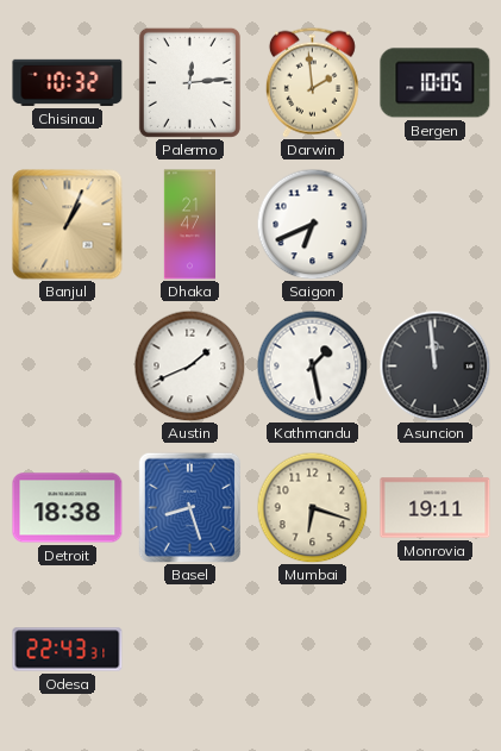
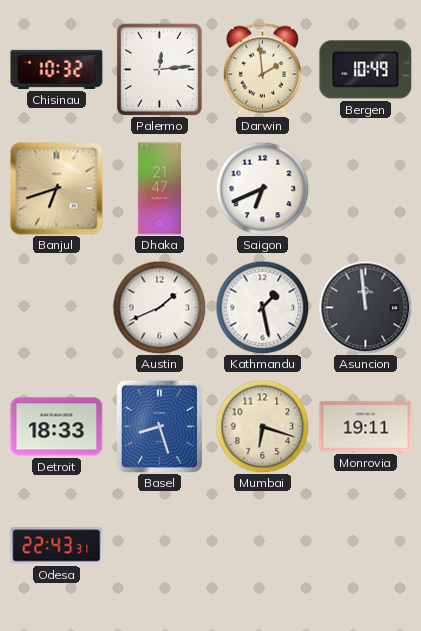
Bergen: 10:05 -> 10:49 (366, 70)
Banjul: 1:04 -> 6:42 (57, 189)
Detroit: 18:38 -> 18:33 (57, 427)
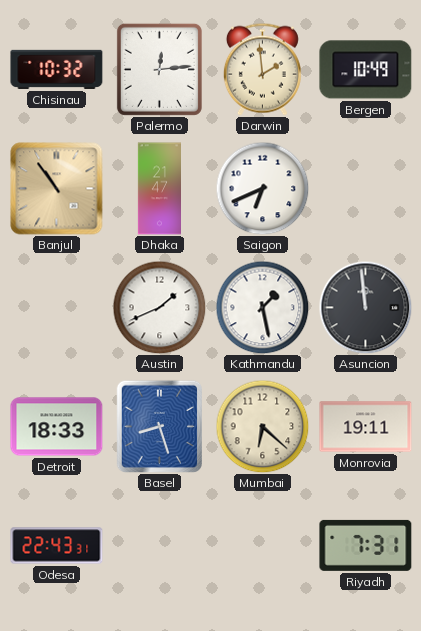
Banjul: 6:42 -> 10:54 (57, 189)
Mumbai: 6:18 -> 6:22 (262, 426)
Riyadh: none -> 7:31 (366, 545)
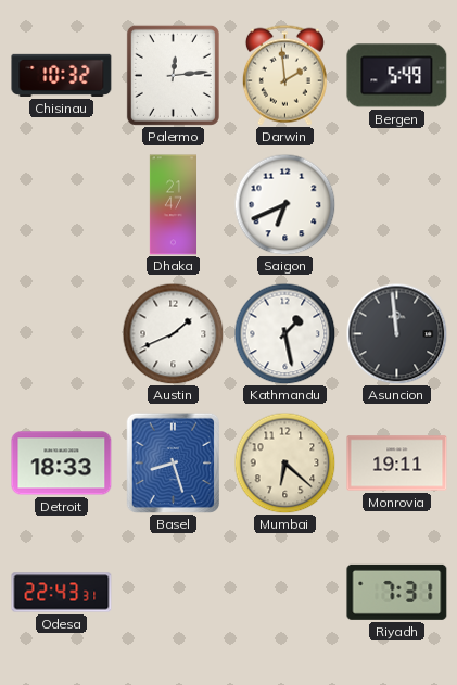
Bergen: 10:49 -> 5:49 (397, 76)
Banjul: 10:54 -> none (57, 189)
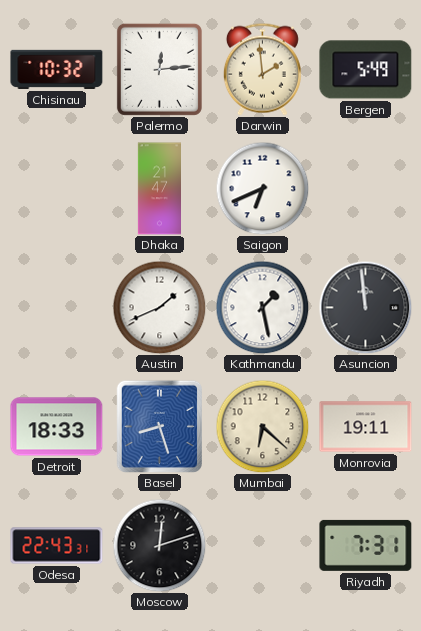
Moscow: none -> 12:12 (159, 545)
